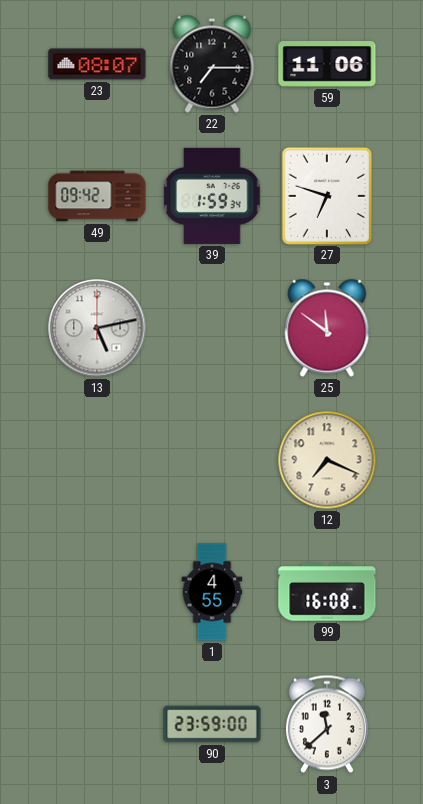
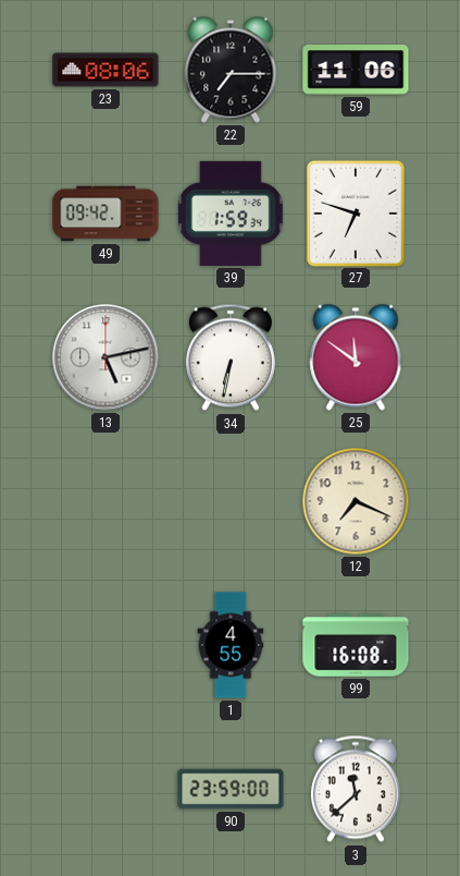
23: 08:07 -> 08:06 (105, 70)
34: none -> 6:32 (231, 357)
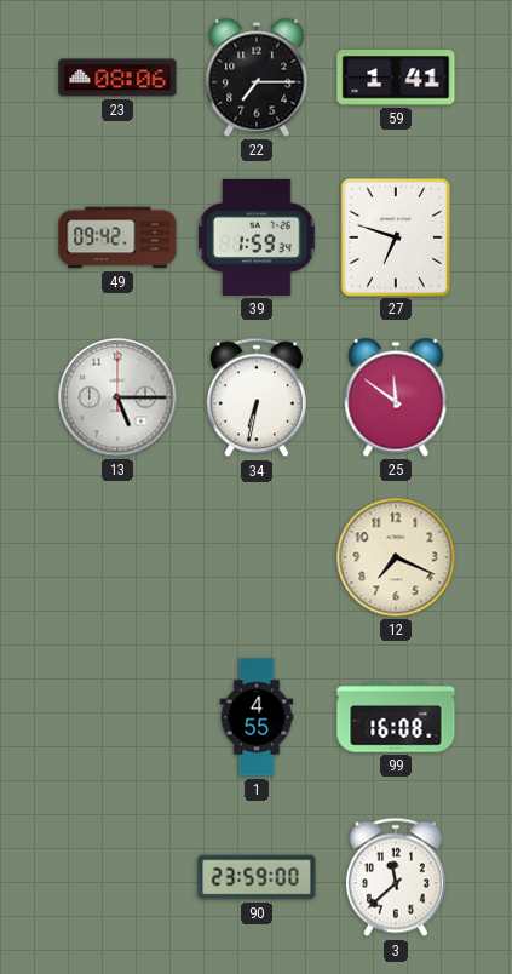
59: 11:06 -> 1:41 (396, 78)
13: 5:13 -> 5:15 (117, 397)
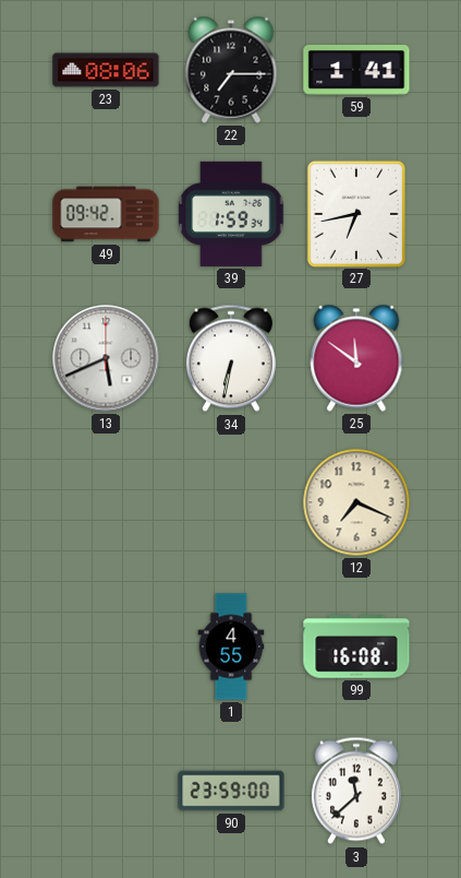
27: 6:48 -> 6:43 (355, 213)
13: 5:15 -> 5:41 (106, 358)
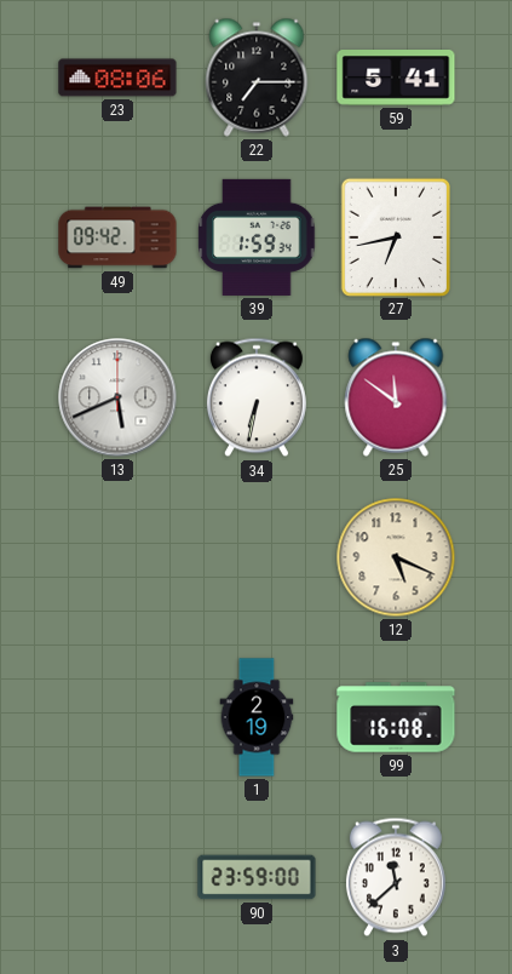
59: 1:41 -> 5:41 (396, 78)
12: 7:19 -> 5:19 (396, 557)
1: 4:55 -> 2:19 (257, 717)
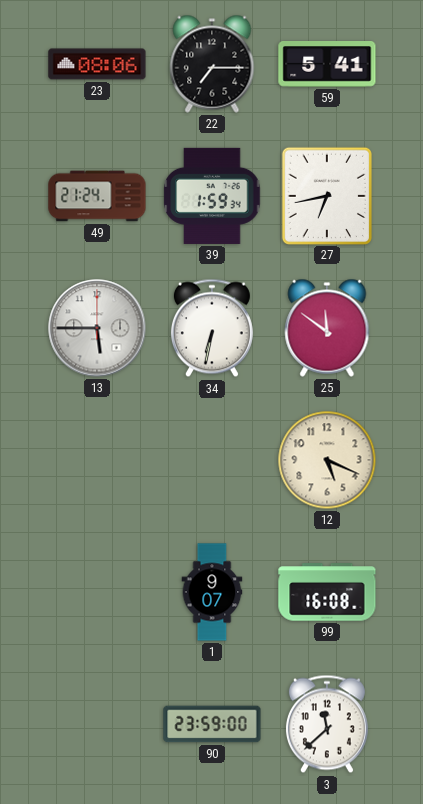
49: 09:42 -> 21:24 (97, 196)
13: 5:41 -> 5:45 (97, 328)
1: 2:19 -> 9:07 (212, 592)
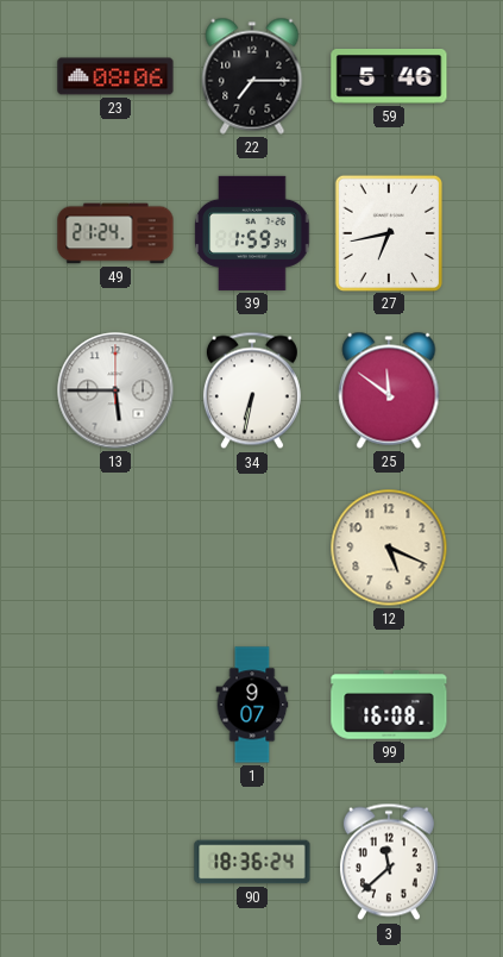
59: 5:41 -> 5:46 (389, 76)
90: 23:59 -> 18:36 (252, 862)
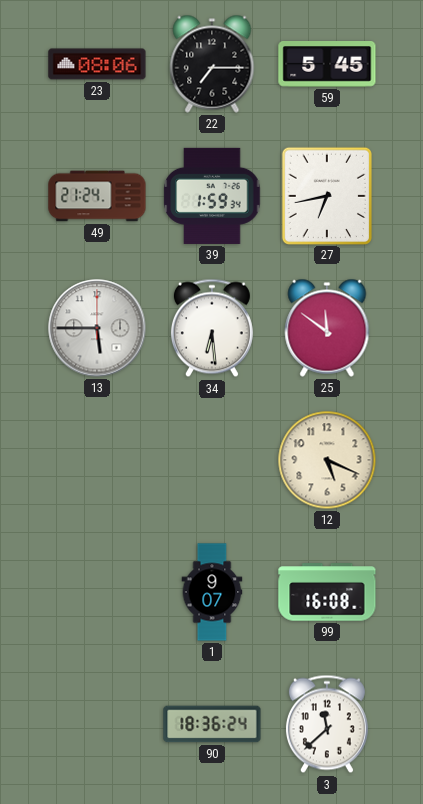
59: 5:46 -> 5:45 (327, 64)
34: 6:32 -> 6:29 (212, 328)
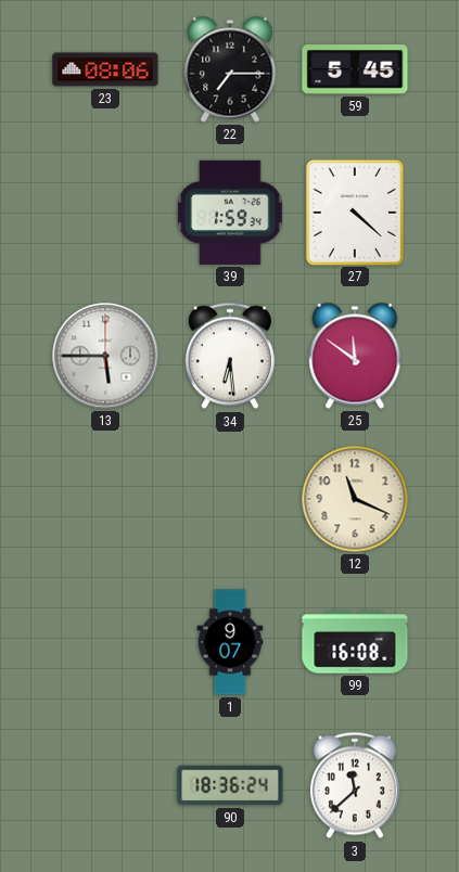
49: 21:24 -> none (97, 196)
27: 6:43 -> 4:22 (354, 211)
12: 5:19 -> 11:19 (355, 499)
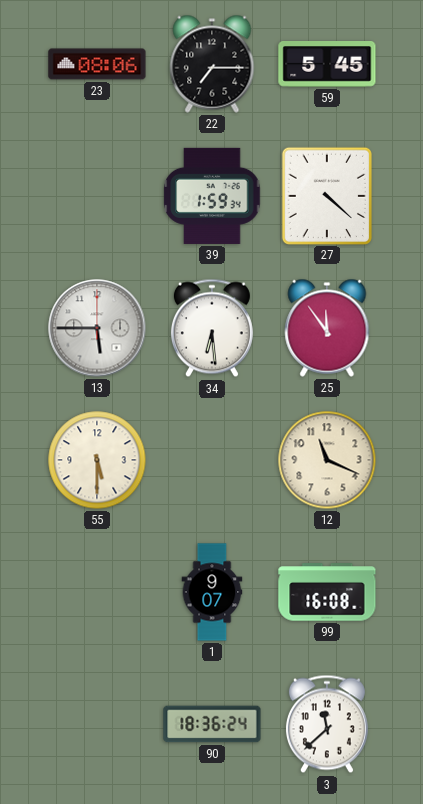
25: 11:51 -> 11:54 (327, 328)
55: none -> 5:30 (97, 460)
